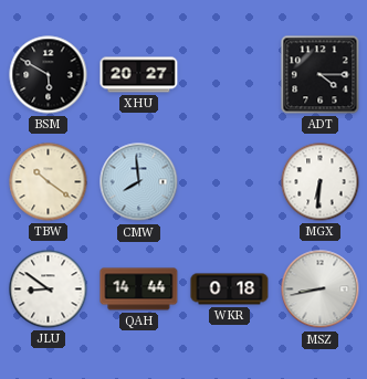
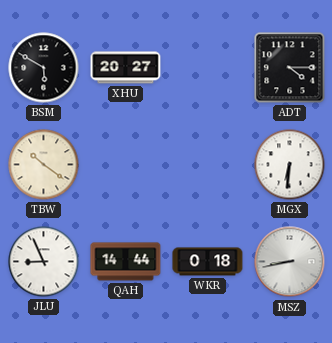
CMW: 7:59 -> none (139, 182)
JLU: 8:51 -> 8:56 (44, 262)
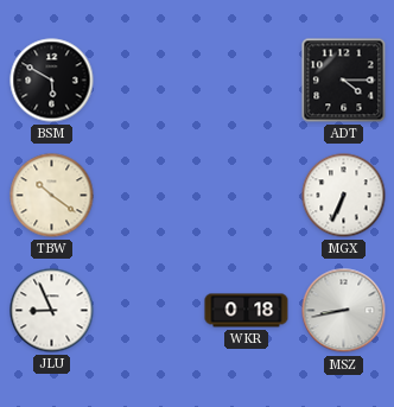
XHU: 20:27 -> none (126, 68)
MGX: 6:31 -> 6:34 (344, 196)
QAH: 14:44 -> none (126, 262)
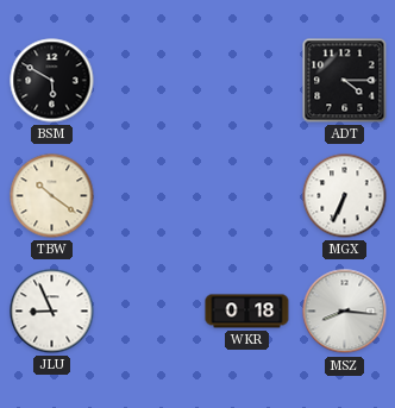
MSZ: 8:43 -> 8:16 (345, 312)
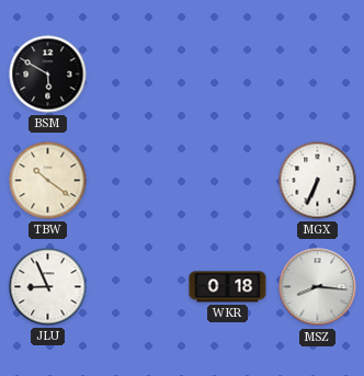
ADT: 4:15 -> none (345, 81)
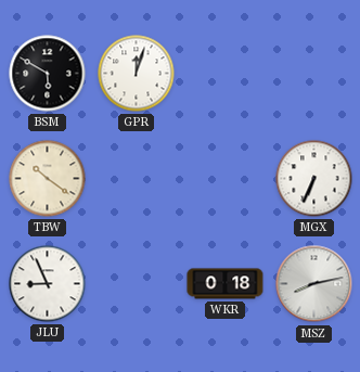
GPR: none -> 12:03 (137, 74)
MSZ: 8:16 -> 8:13 (314, 284)
